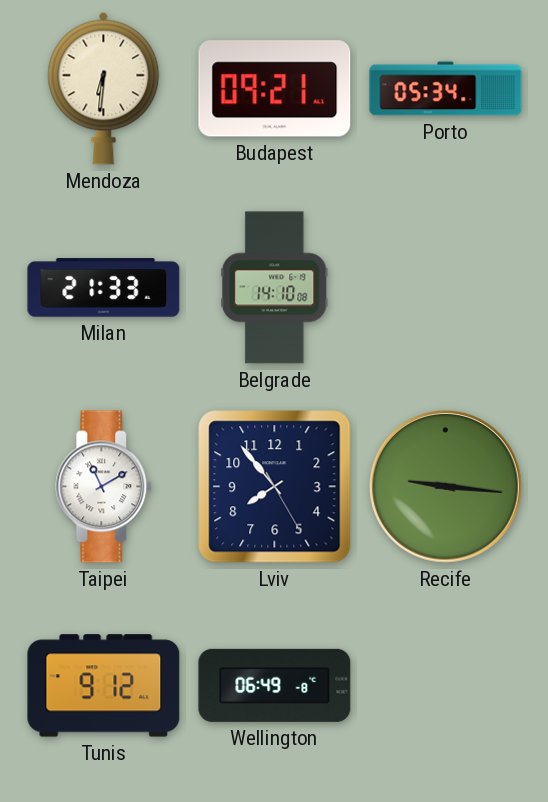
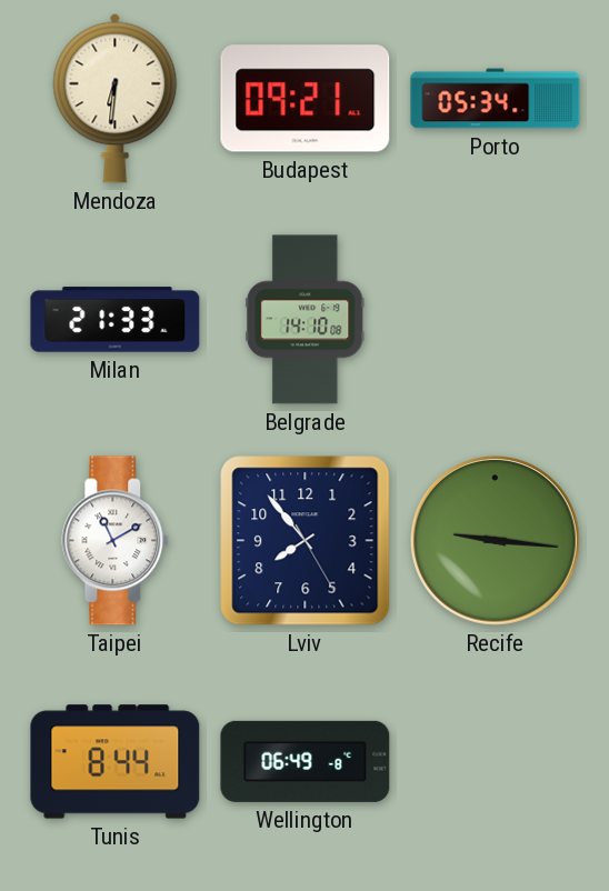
Tunis: 9:12 -> 8:44 (116, 762)
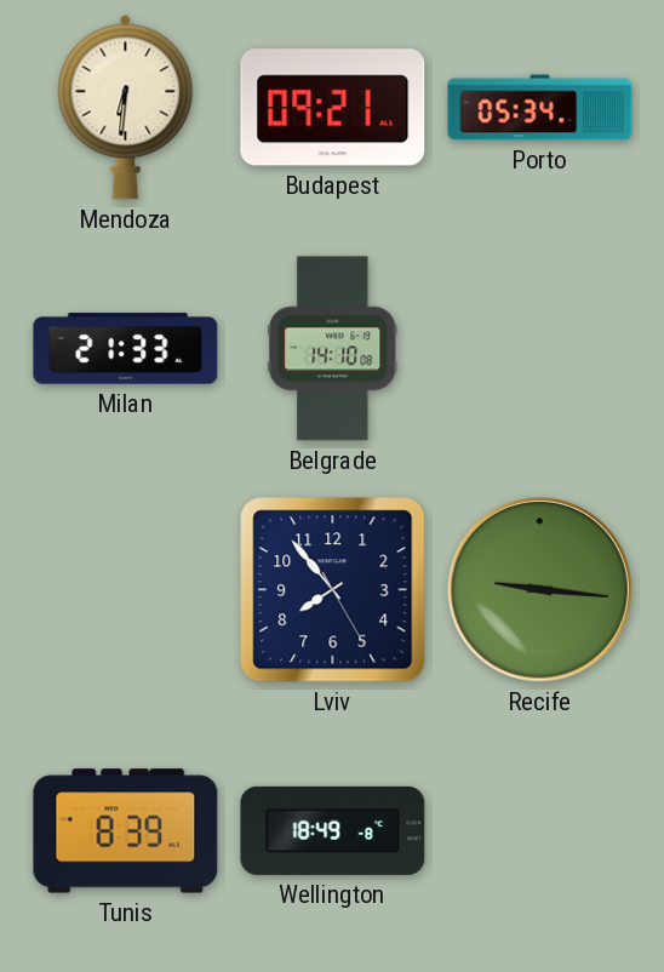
Taipei: 11:10 -> none (116, 541)
Tunis: 8:44 -> 8:39 (126, 831)
Wellington: 06:49 -> 18:49 (333, 830)
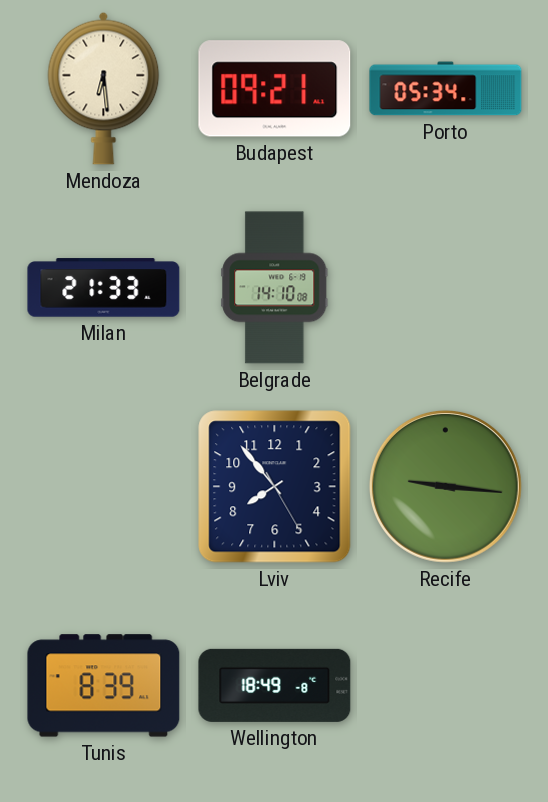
Mendoza: 6:31 -> 6:29 (104, 88)
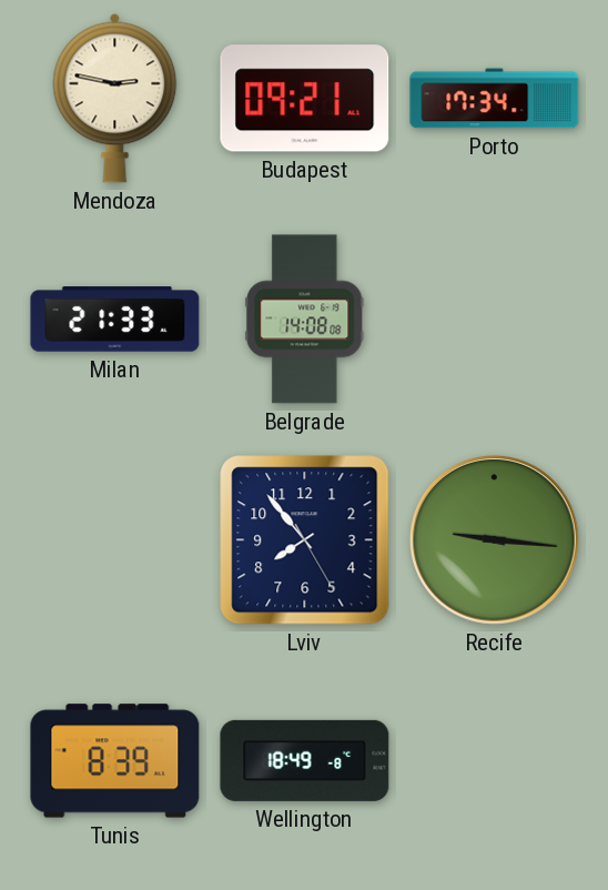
Mendoza: 6:29 -> 2:47 (115, 98)
Porto: 05:34 -> 17:34 (495, 99)
Belgrade: 14:10 -> 14:08 (305, 320)
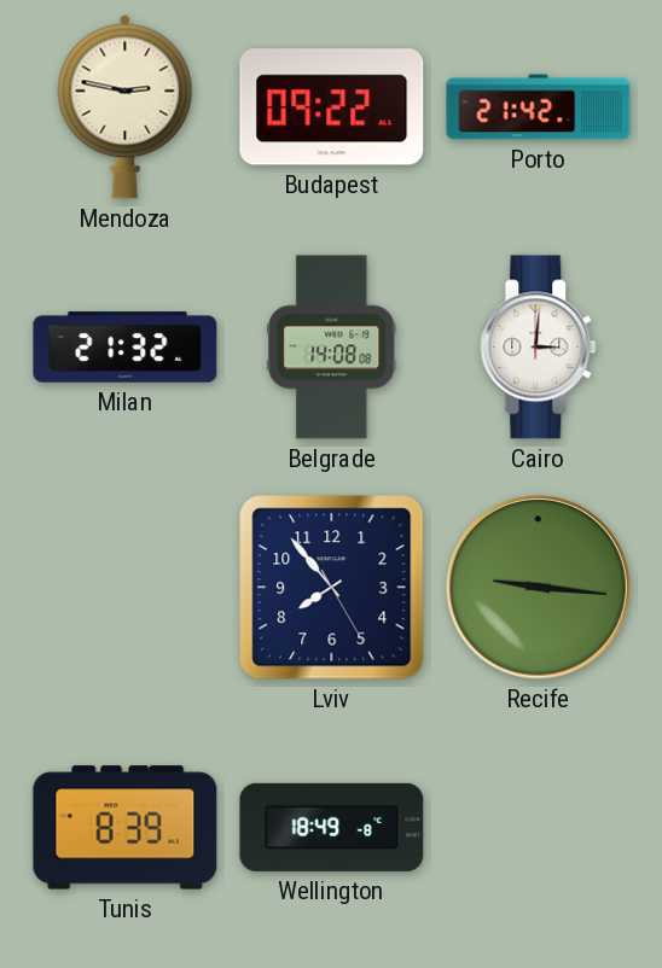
Budapest: 09:21 -> 09:22 (332, 107)
Porto: 17:34 -> 21:42 (539, 107)
Milan: 21:33 -> 21:32 (126, 348)
Cairo: none -> 3:01 (539, 348)
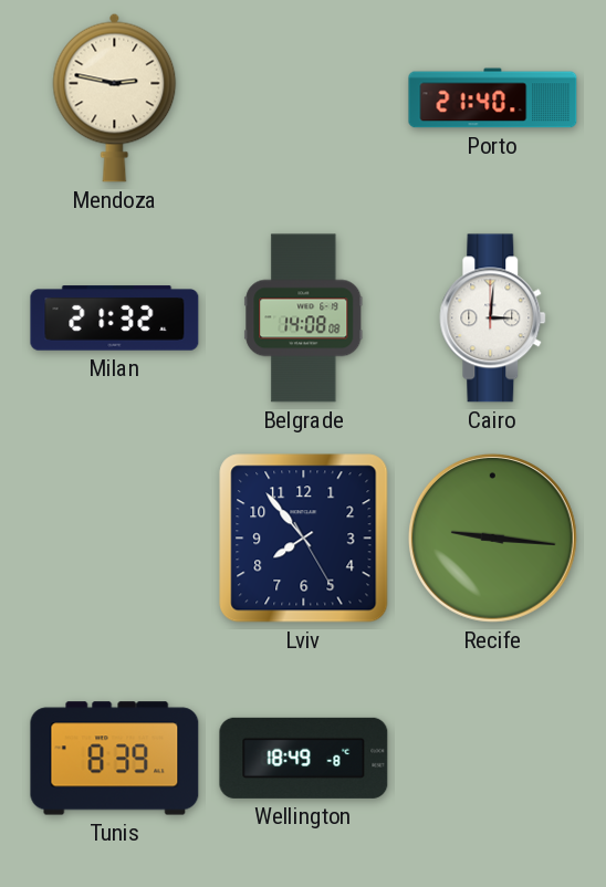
Budapest: 09:22 -> none (332, 107)
Porto: 21:42 -> 21:40 (493, 98)
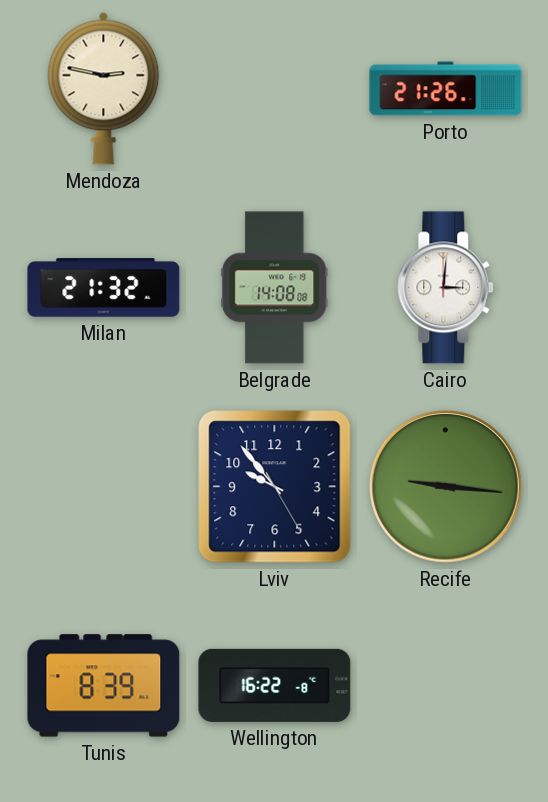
Porto: 21:40 -> 21:26 (446, 89)
Lviv: 7:53 -> 9:53 (275, 487)
Wellington: 18:49 -> 16:22 (275, 685)
